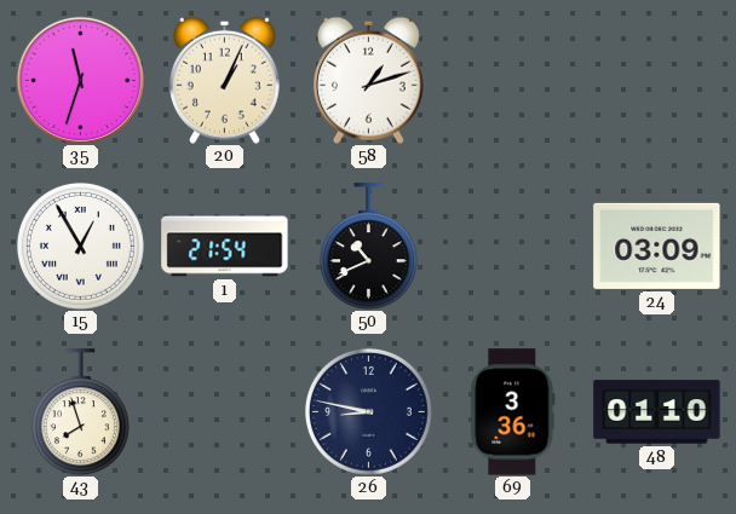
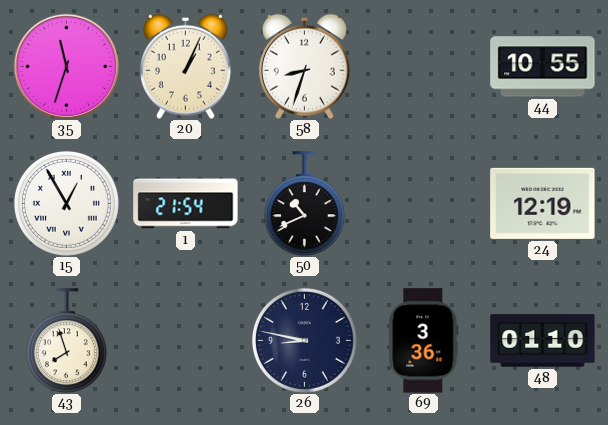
58: 1:12 -> 8:33 (304, 66)
44: none -> 10:55 (543, 67)
24: 03:09 -> 12:19 (543, 203)
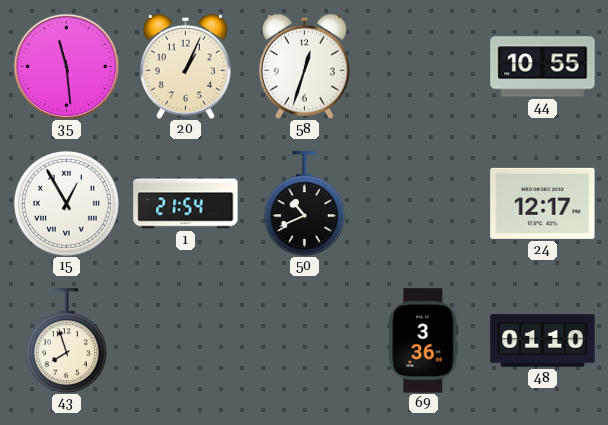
35: 11:33 -> 11:29 (66, 66)
58: 8:33 -> 12:33 (304, 66)
24: 12:19 -> 12:17 (543, 203)
26: 8:47 -> none (304, 340)
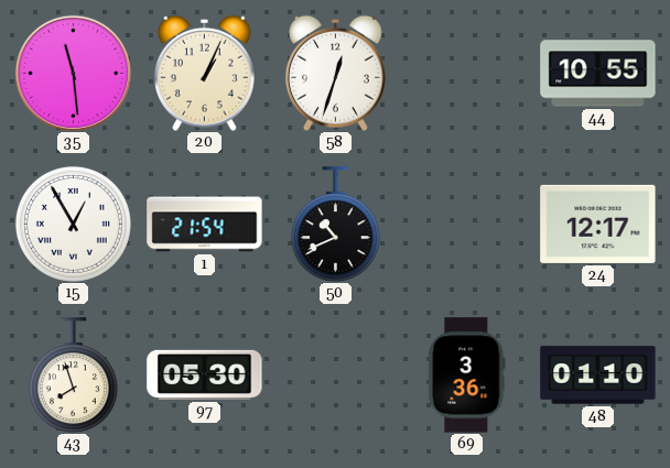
97: none -> 05:30 (205, 374)
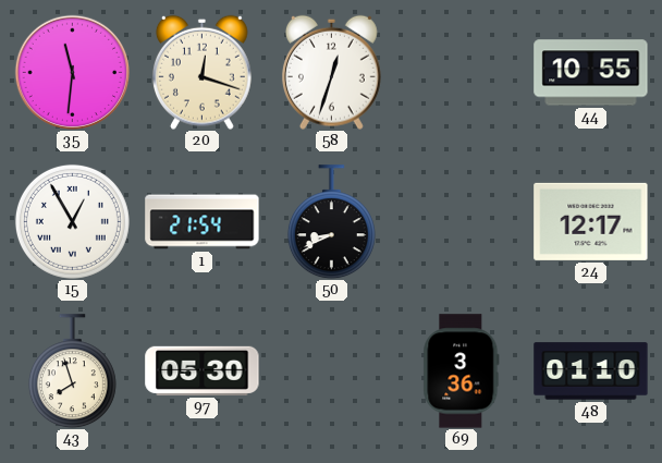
35: 11:29 -> 11:31 (72, 72)
20: 1:04 -> 12:18 (201, 72)
50: 10:41 -> 8:41 (331, 222)
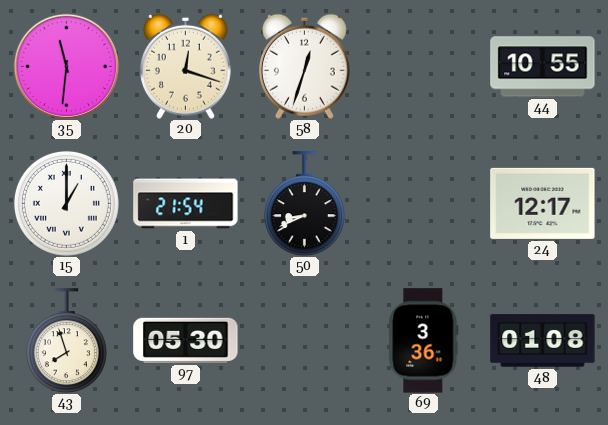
15: 12:55 -> 1:00 (66, 203)
48: 01:10 -> 01:08 (543, 341)
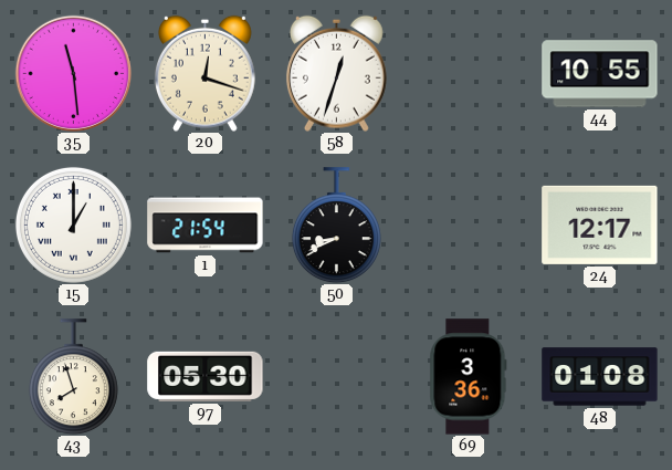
35: 11:31 -> 11:29 (73, 73)
